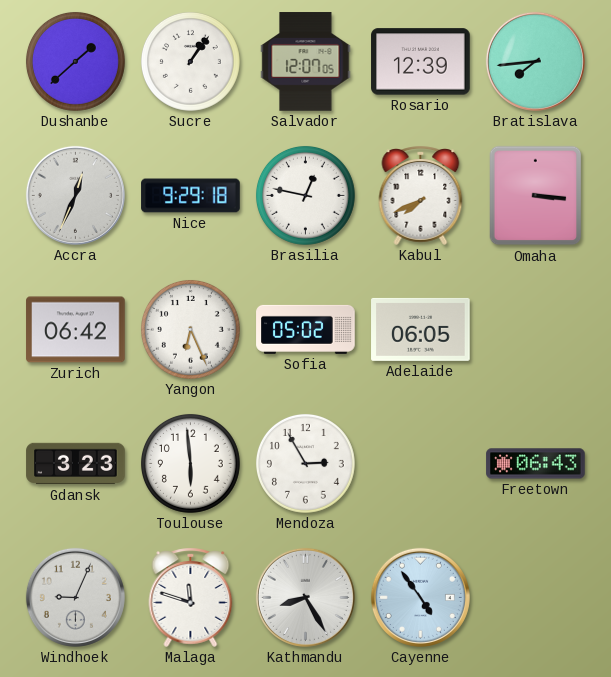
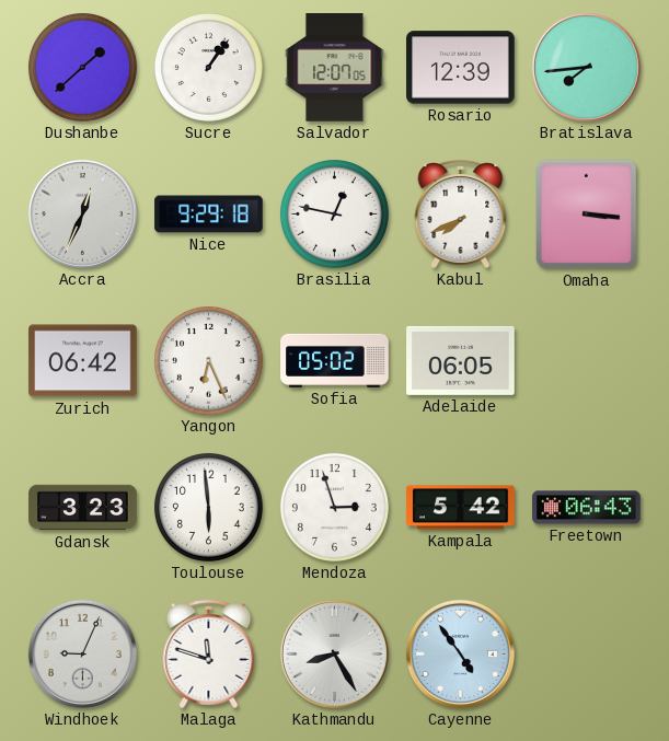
Mendoza: 2:55 -> 2:57 (334, 507)
Kampala: none -> 5:42 (461, 508)
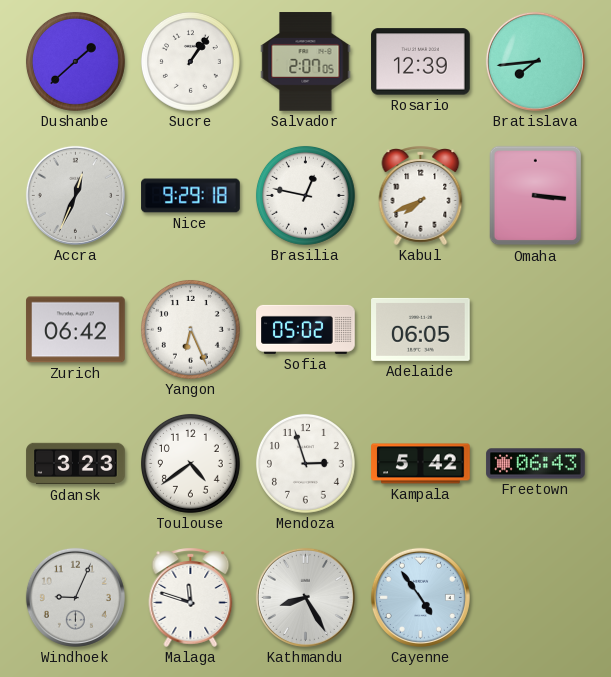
Salvador: 12:07 -> 2:07 (306, 62)
Toulouse: 5:59 -> 4:39 (190, 463)
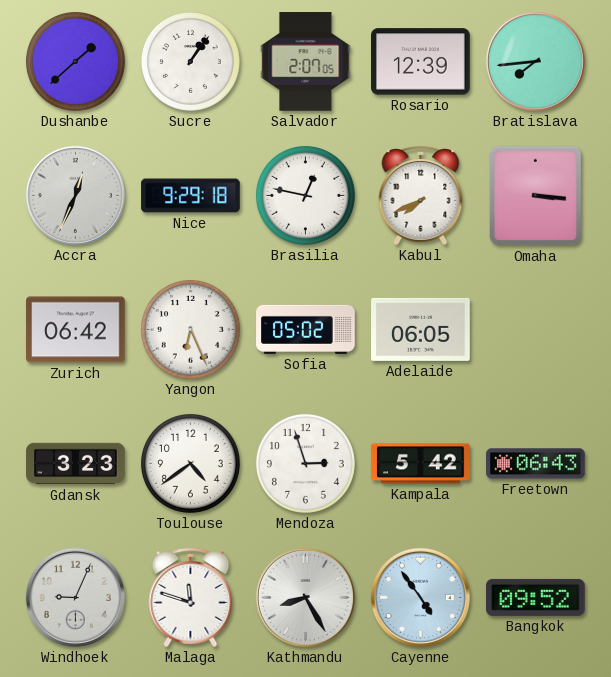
Bangkok: none -> 09:52 (536, 597)
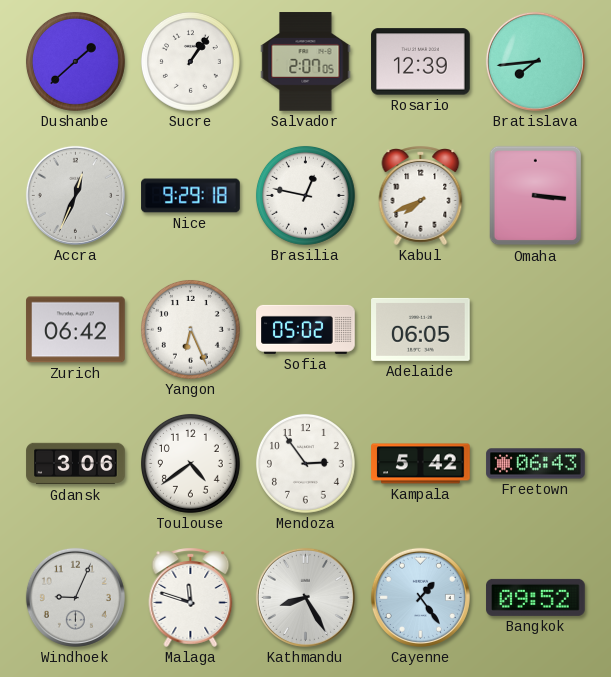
Gdansk: 3:23 -> 3:06 (76, 464)
Mendoza: 2:57 -> 2:54 (305, 463)
Cayenne: 4:54 -> 1:24 (420, 597)
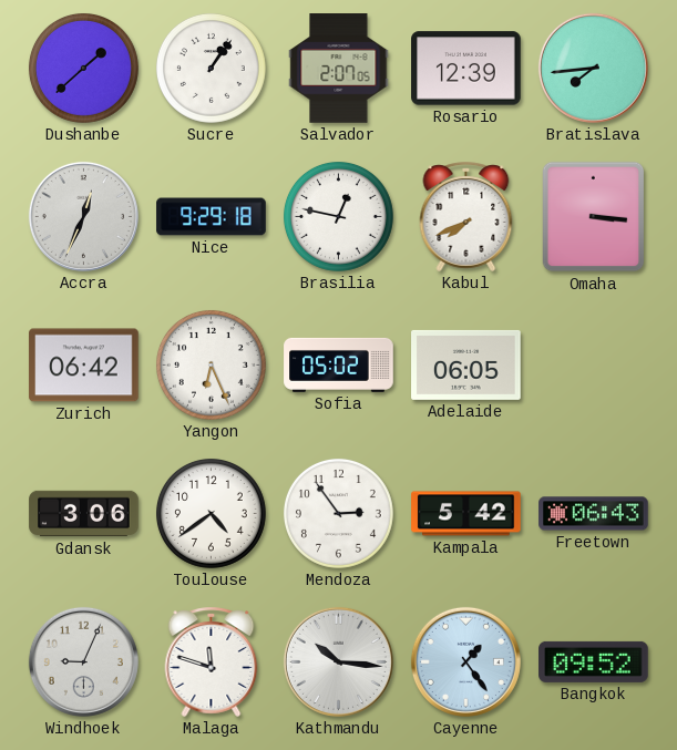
Kathmandu: 8:25 -> 10:16 (338, 661)
